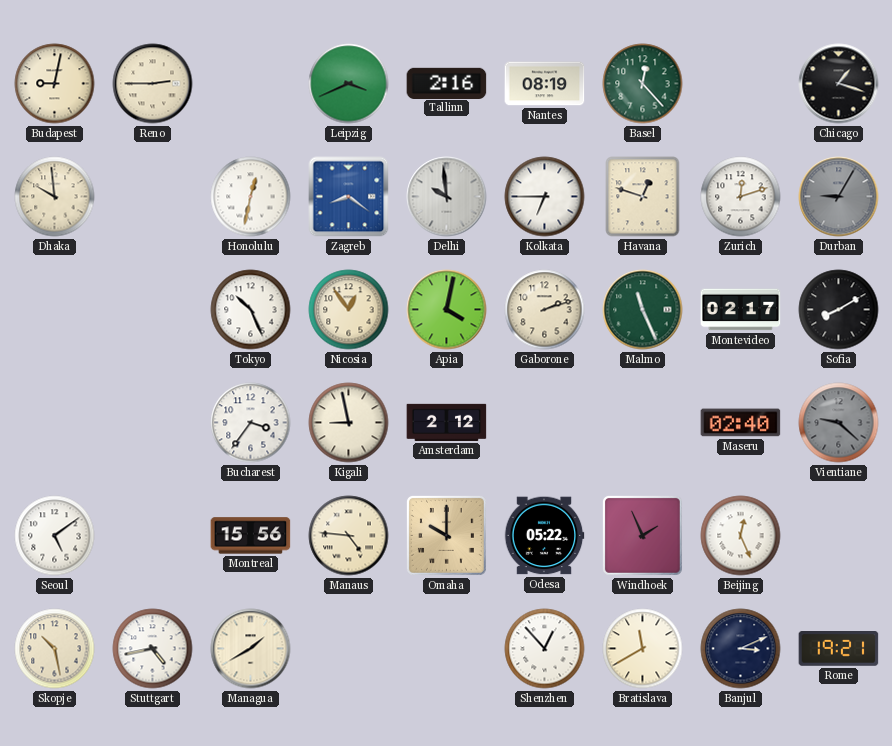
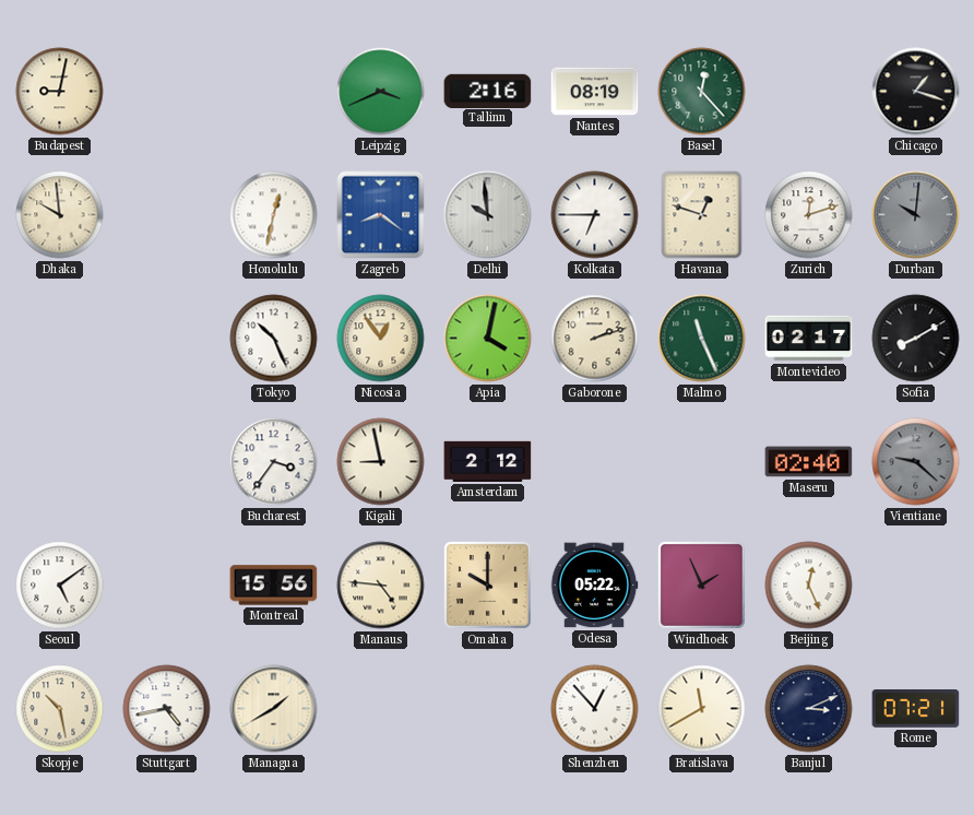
Reno: 2:45 -> none (153, 84)
Durban: 9:05 -> 10:01 (916, 215)
Rome: 19:21 -> 07:21 (916, 709)
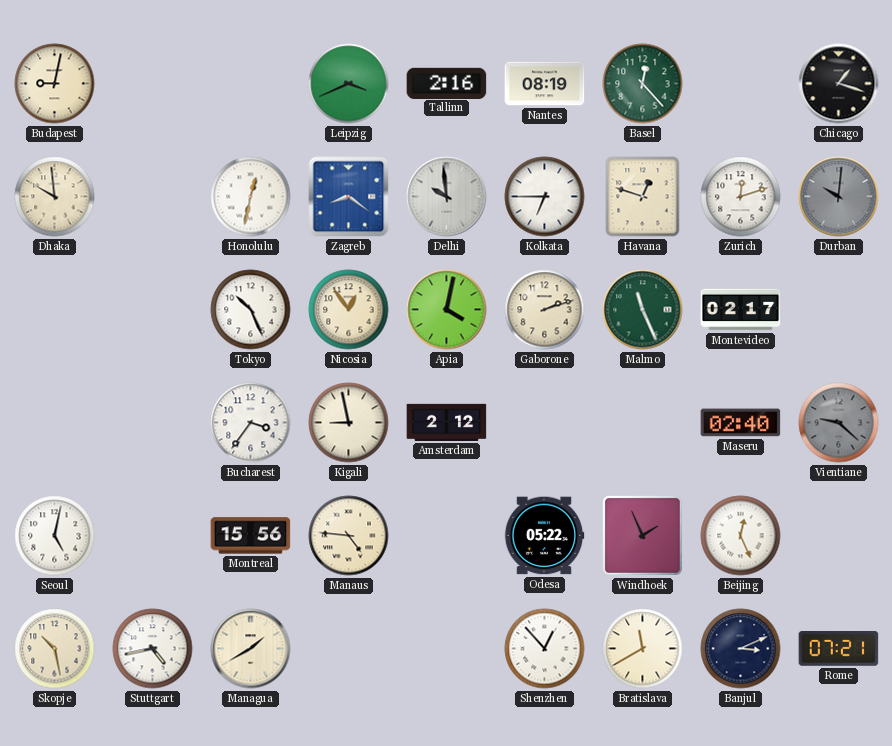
Sofia: 8:10 -> none (916, 339)
Seoul: 5:09 -> 5:02 (55, 536)
Omaha: 10:00 -> none (487, 584)
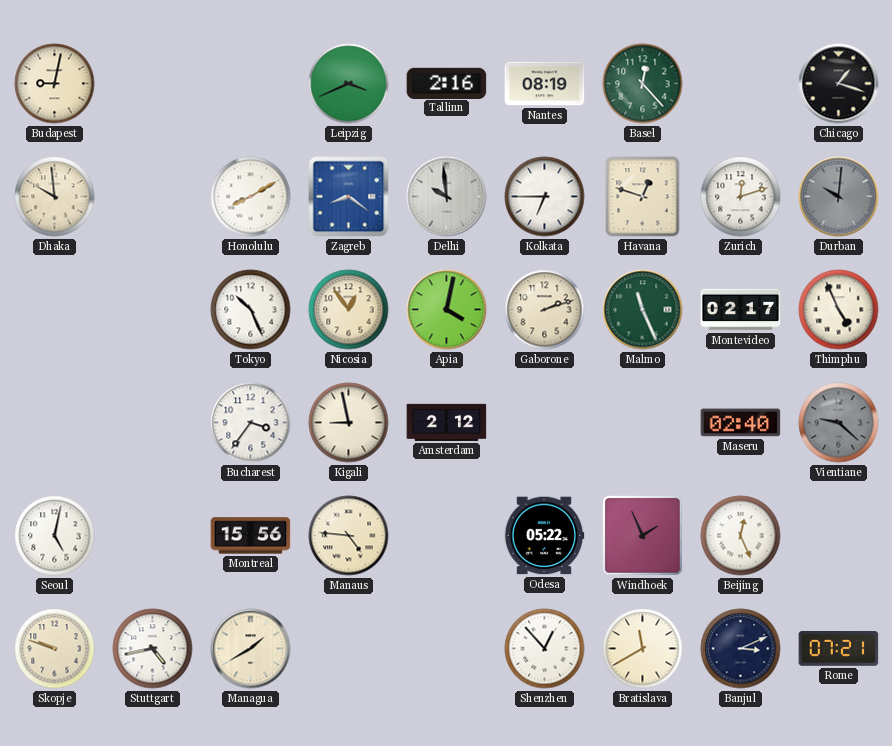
Honolulu: 12:32 -> 8:10 (251, 197)
Thimphu: none -> 4:56 (839, 310)
Skopje: 10:28 -> 9:48 (55, 649)
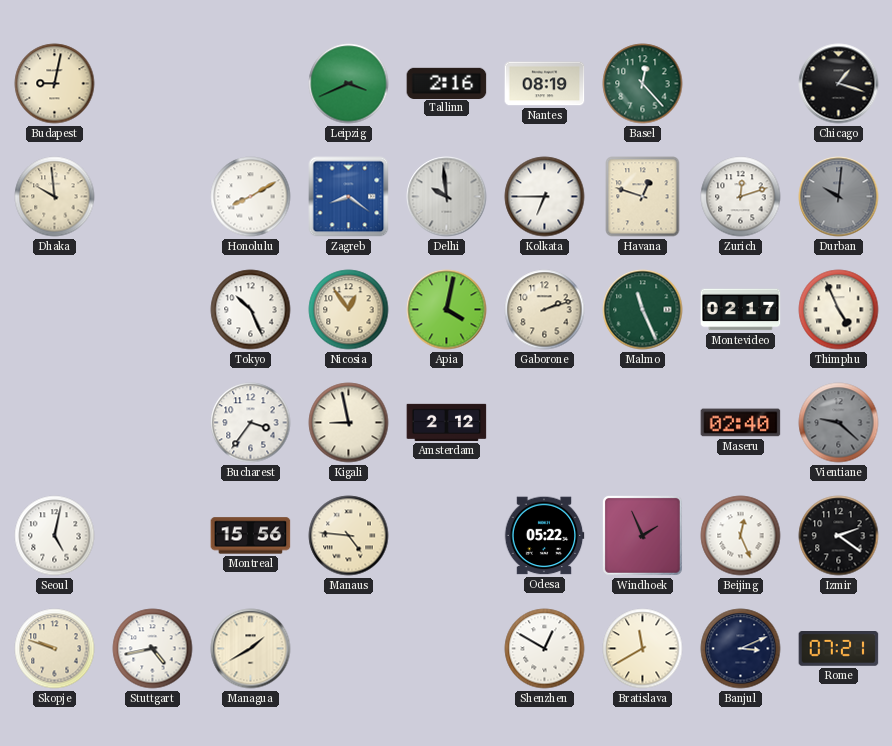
Izmir: none -> 2:21 (839, 536)
Shenzhen: 12:53 -> 12:50 (545, 649)
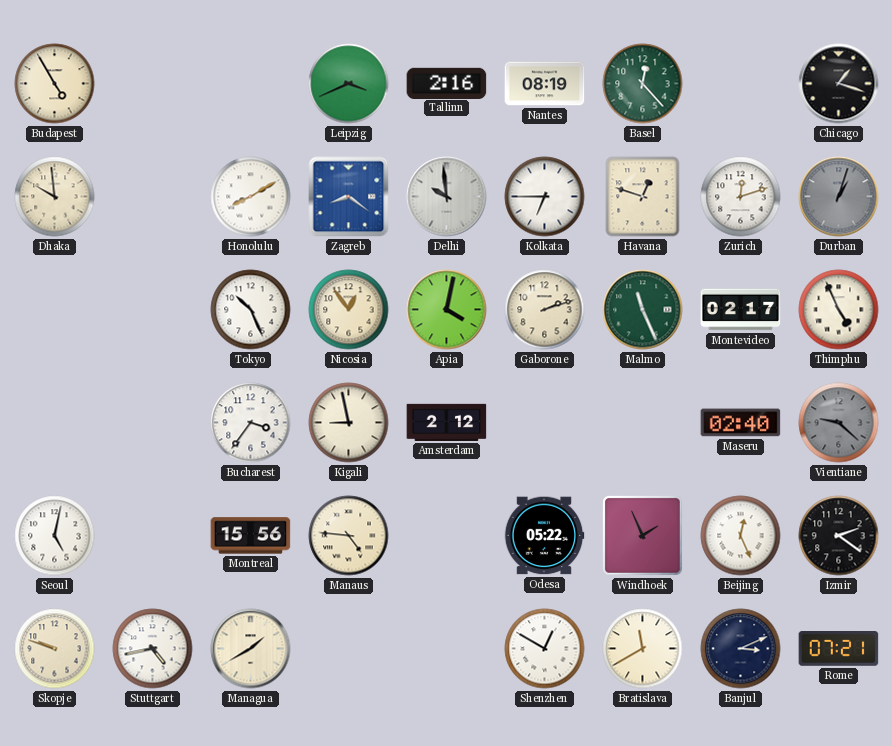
Budapest: 9:02 -> 4:55 (55, 84)
Durban: 10:01 -> 1:03 (839, 197)
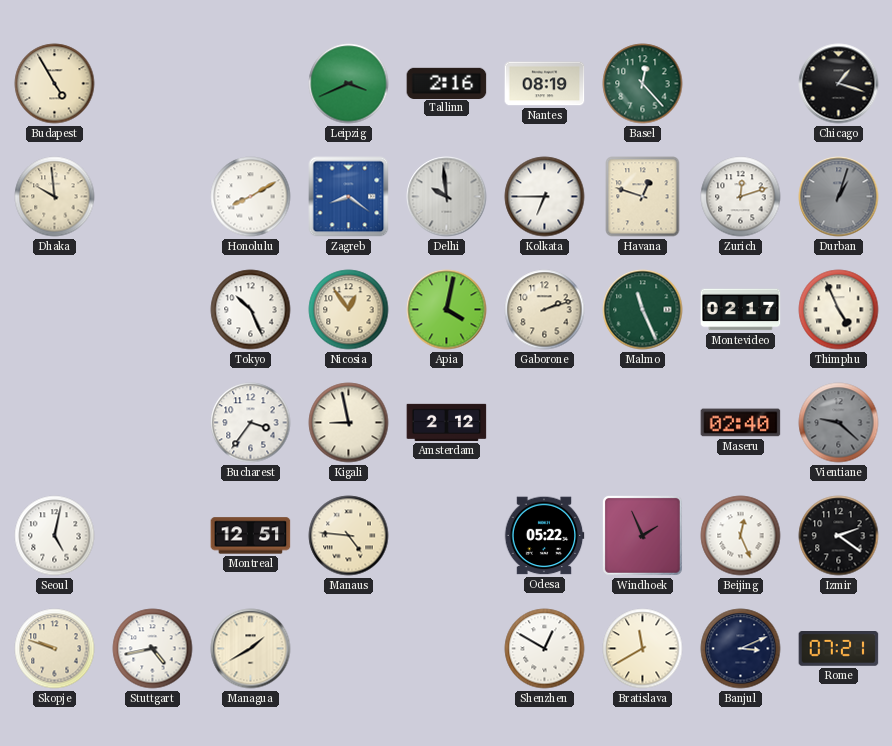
Montreal: 15:56 -> 12:51 (251, 536)
